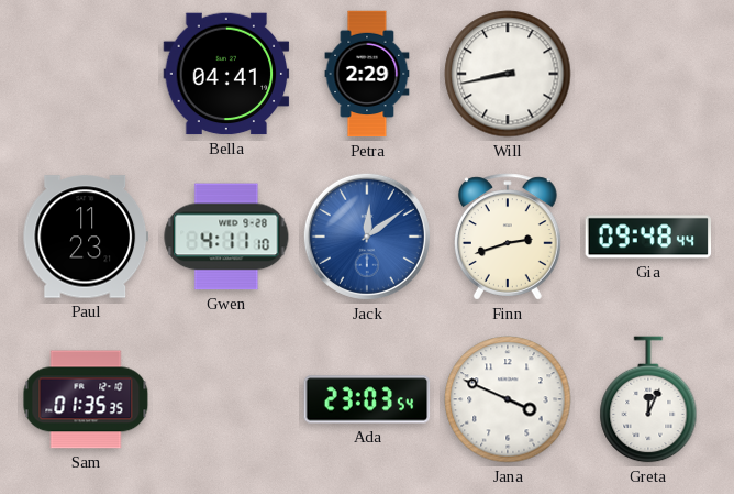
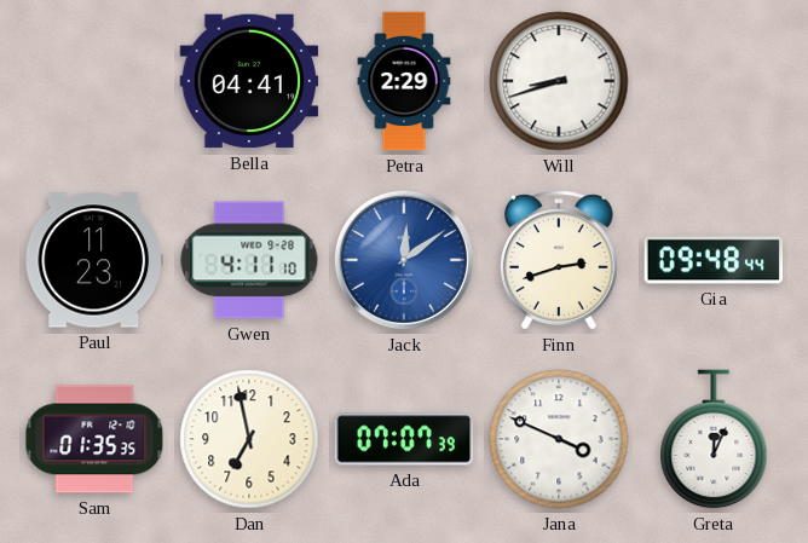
Will: 8:43 -> 8:42 (559, 81)
Dan: none -> 6:58 (249, 439)
Ada: 23:03 -> 07:07 (404, 439)
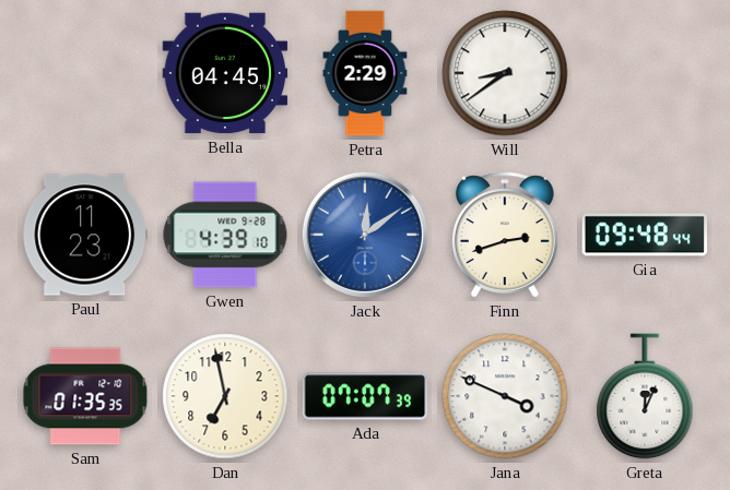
Bella: 04:41 -> 04:45 (225, 73)
Will: 8:42 -> 8:39 (505, 73)
Gwen: 4:11 -> 4:39 (225, 235)
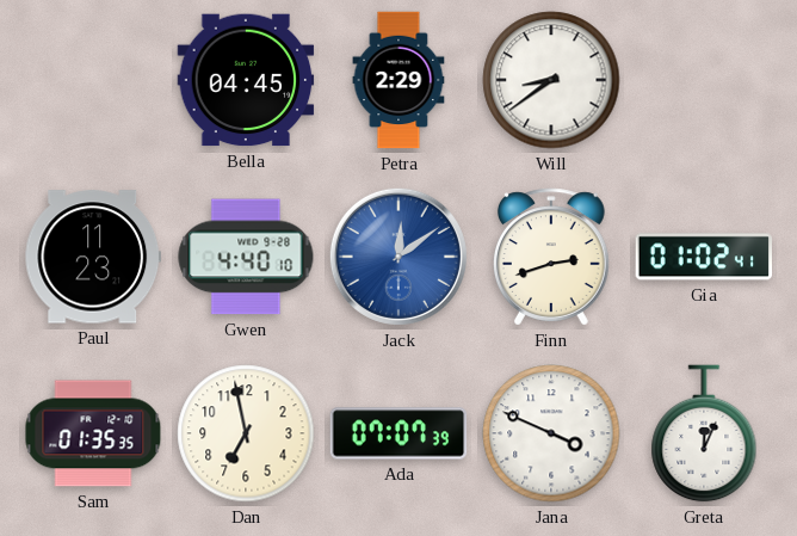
Gwen: 4:39 -> 4:40 (246, 257)
Gia: 09:48 -> 01:02 (704, 257)
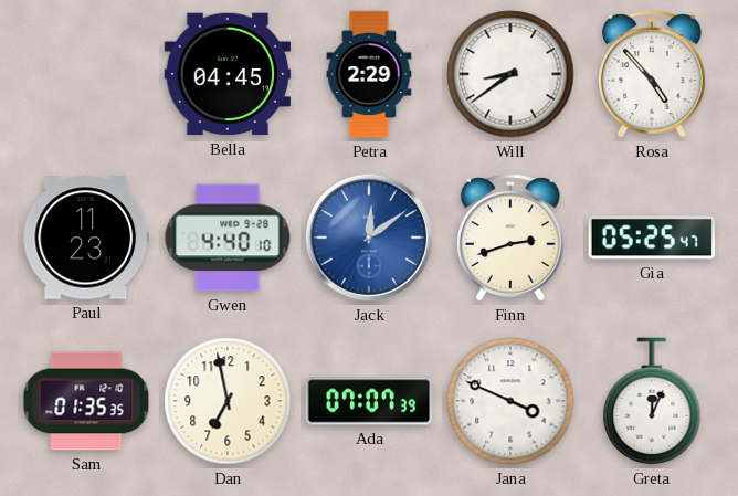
Rosa: none -> 4:53 (652, 74)
Gia: 01:02 -> 05:25 (652, 238)
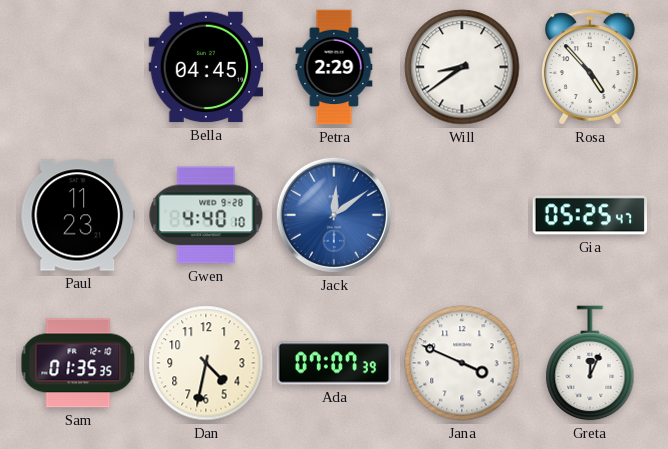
Finn: 2:42 -> none (510, 238)
Dan: 6:58 -> 4:32 (206, 363)
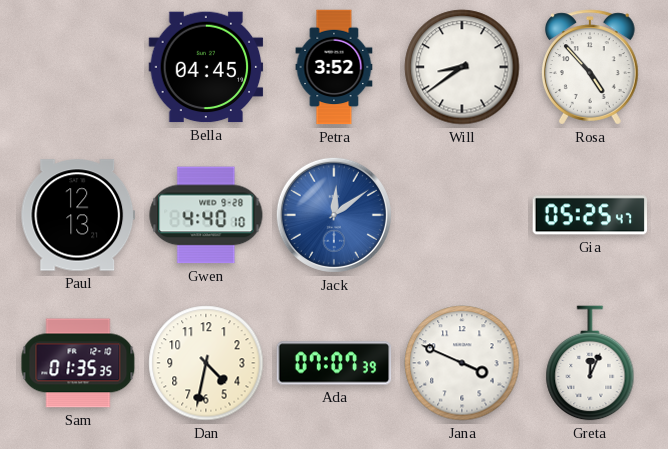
Petra: 2:29 -> 3:52 (334, 67)
Paul: 11:23 -> 12:13 (78, 215)
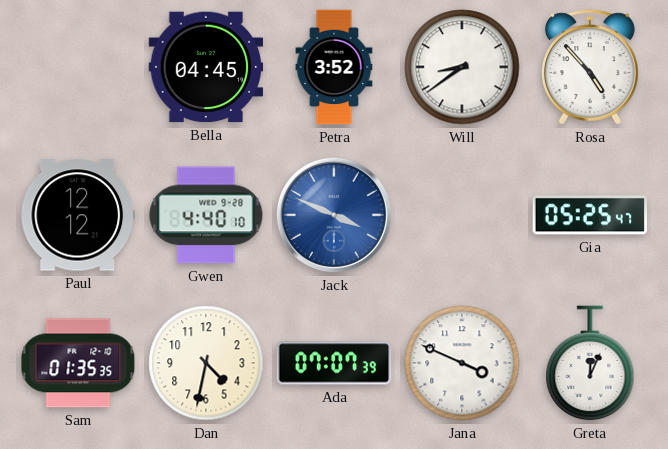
Paul: 12:13 -> 12:12 (78, 215)
Jack: 12:09 -> 3:49 (334, 215)
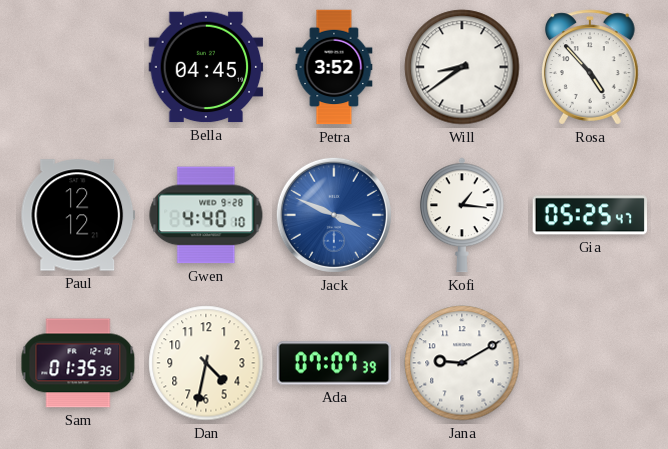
Kofi: none -> 1:16 (463, 215)
Jana: 3:49 -> 9:10 (462, 363)
Greta: 12:04 -> none (590, 363)
